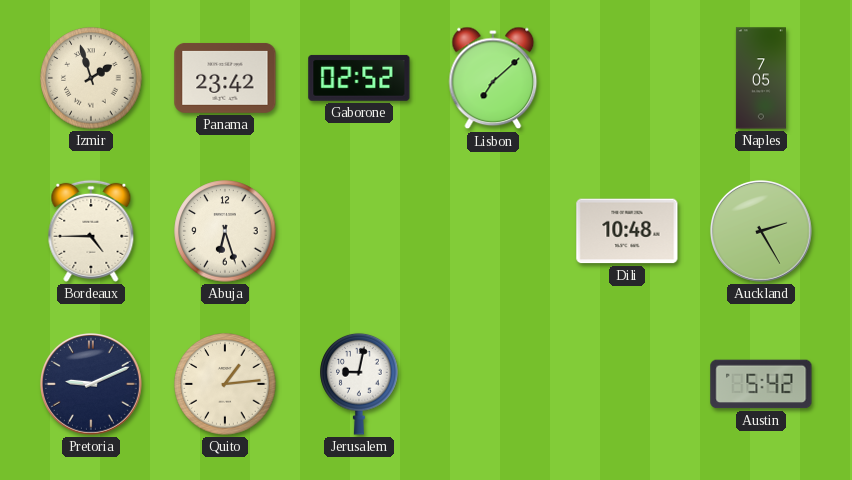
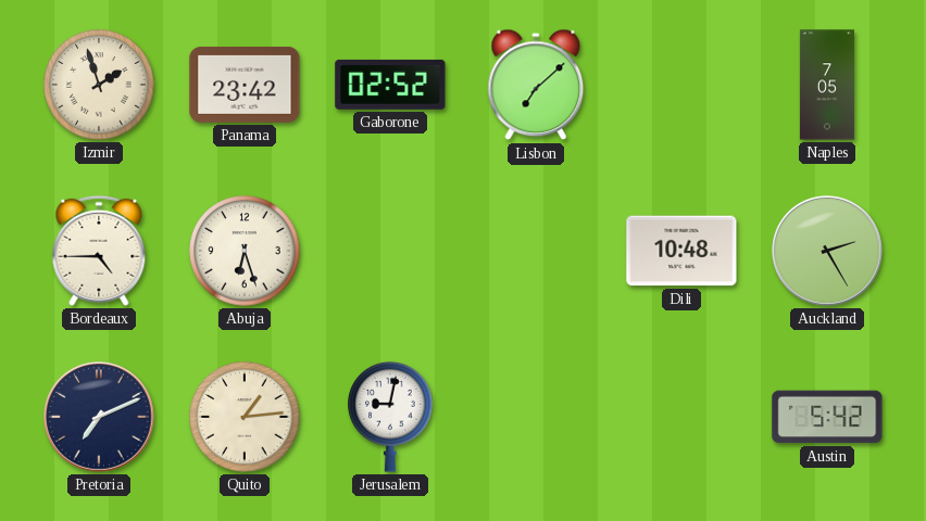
Pretoria: 9:11 -> 7:11 (99, 417)
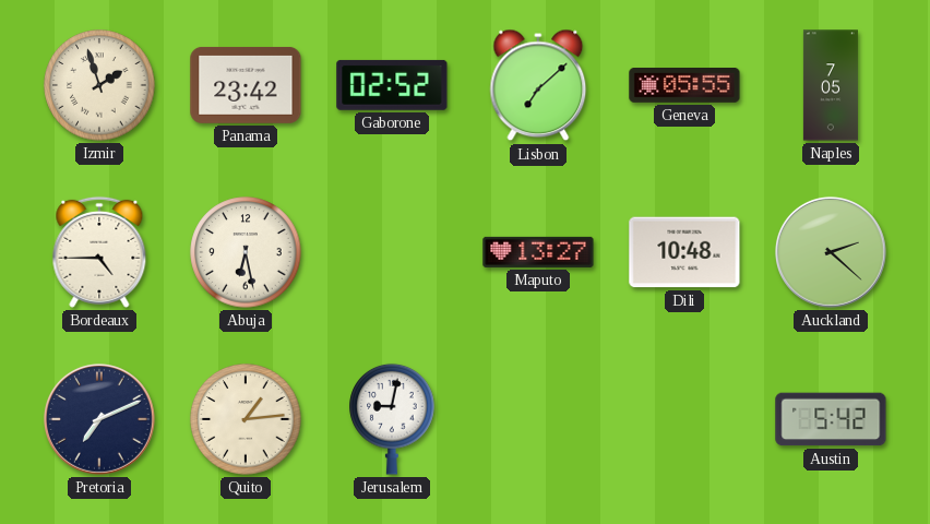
Geneva: none -> 05:55 (684, 86)
Abuja: 6:27 -> 6:28 (246, 252)
Maputo: none -> 13:27 (538, 252)
Auckland: 2:25 -> 2:22 (831, 252)
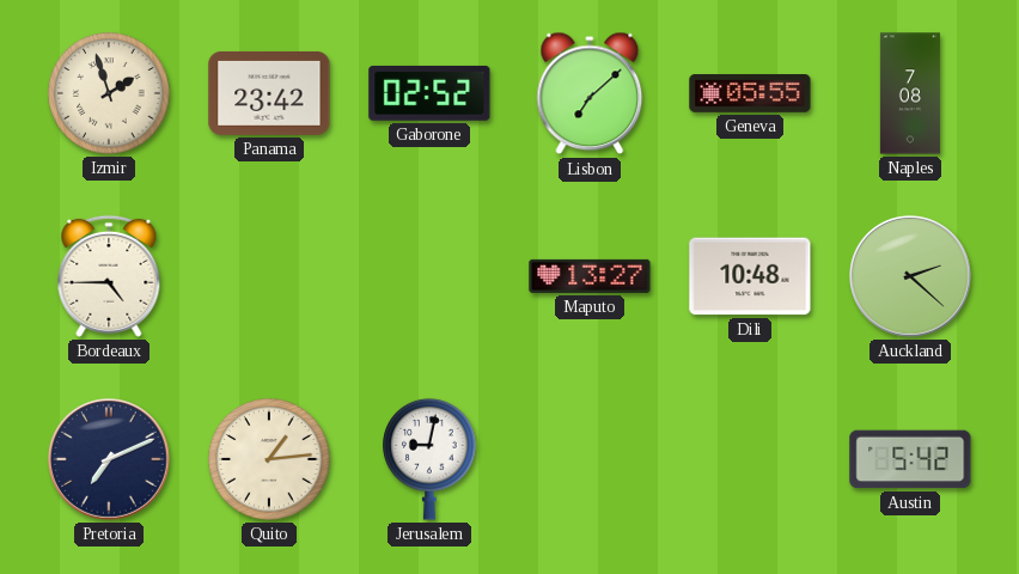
Naples: 7:05 -> 7:08 (910, 93)
Abuja: 6:28 -> none (246, 252)
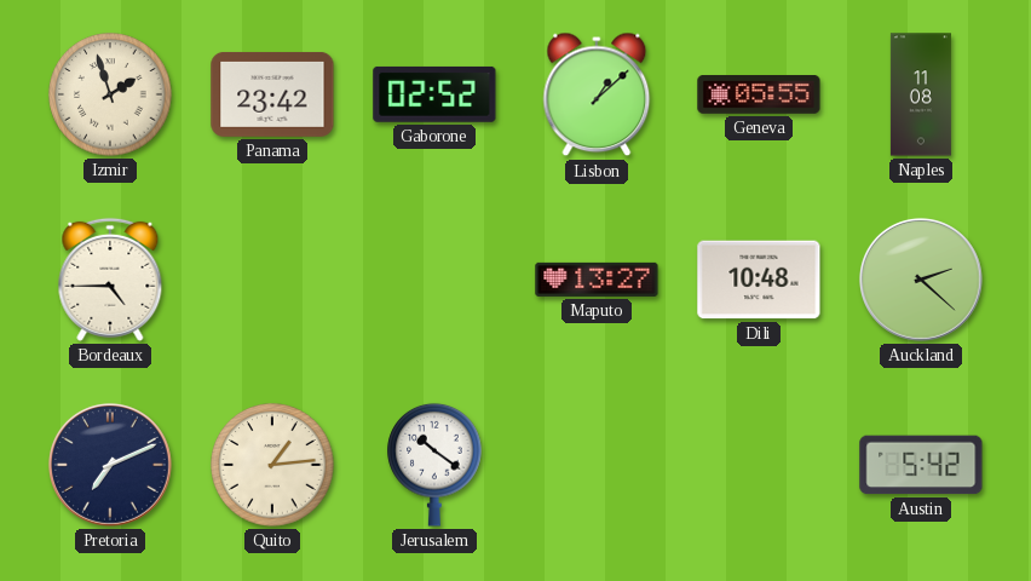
Lisbon: 7:08 -> 1:08 (597, 94)
Naples: 7:08 -> 11:08 (921, 94)
Jerusalem: 9:02 -> 10:21 (434, 465)
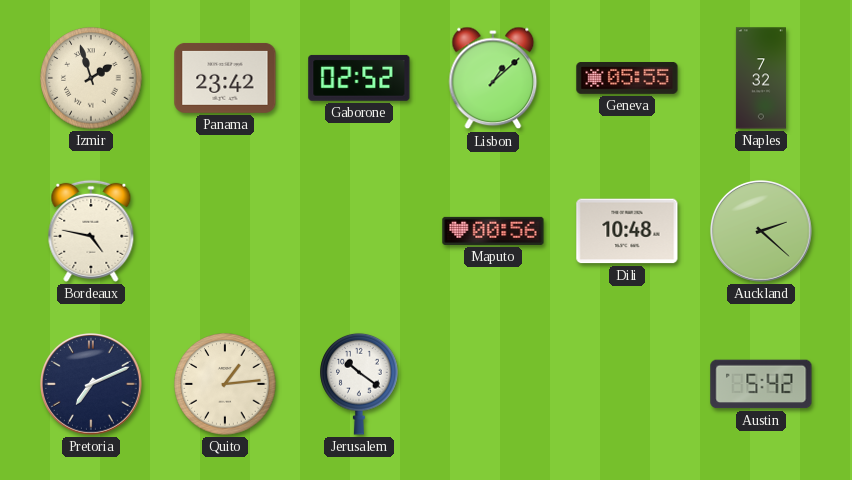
Naples: 11:08 -> 7:32 (761, 78)
Bordeaux: 4:45 -> 4:47 (91, 231)
Maputo: 13:27 -> 00:56 (493, 231)
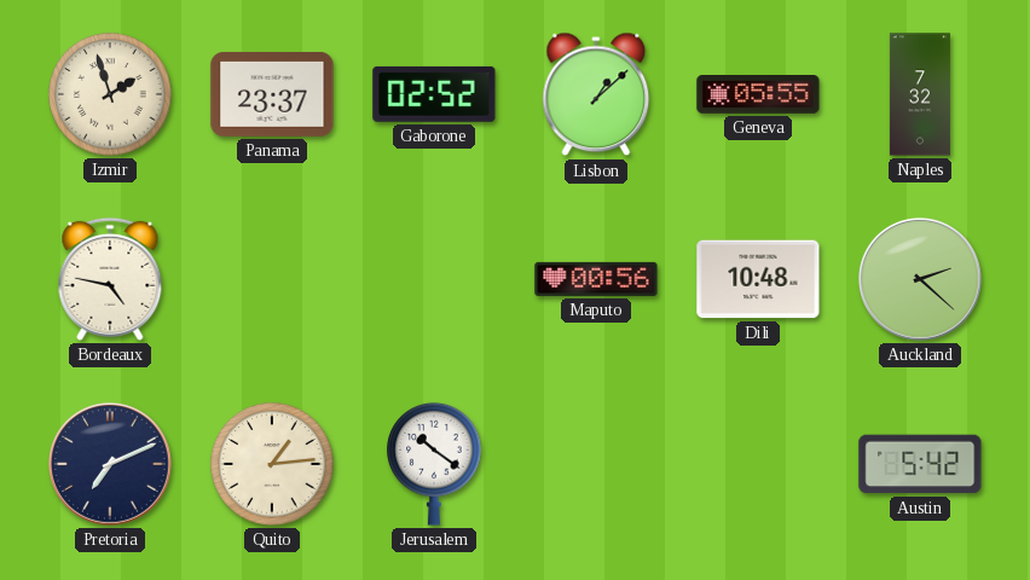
Panama: 23:42 -> 23:37 (272, 94)
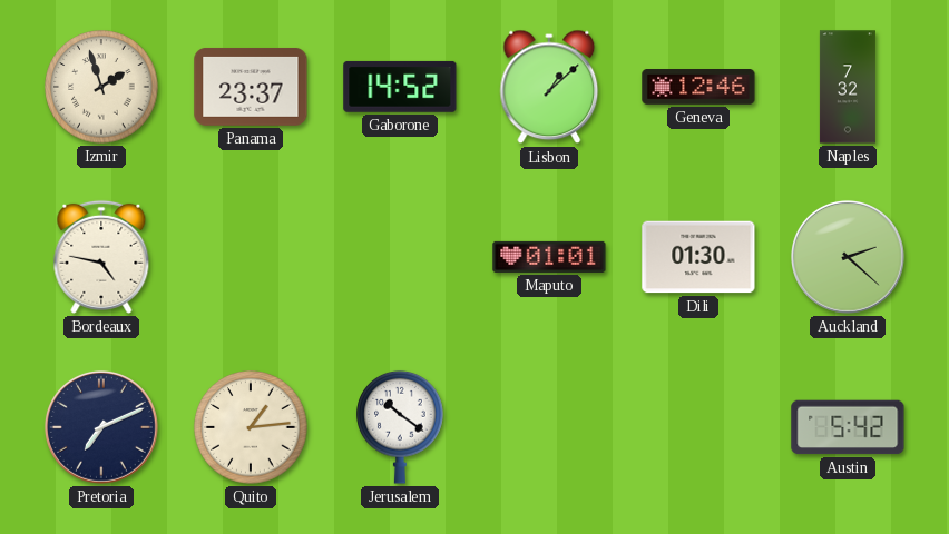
Gaborone: 02:52 -> 14:52 (400, 87)
Geneva: 05:55 -> 12:46 (698, 88)
Maputo: 00:56 -> 01:01 (549, 257)
Dili: 10:48 -> 01:30 (698, 257)
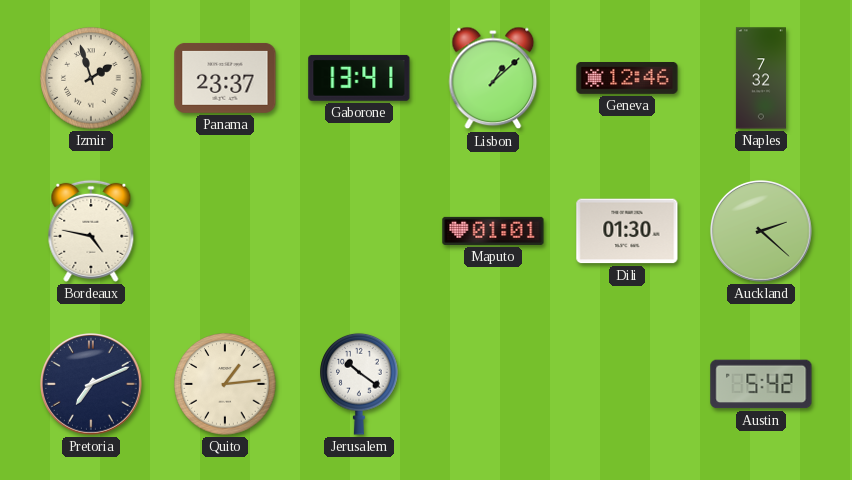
Gaborone: 14:52 -> 13:41 (359, 78)
